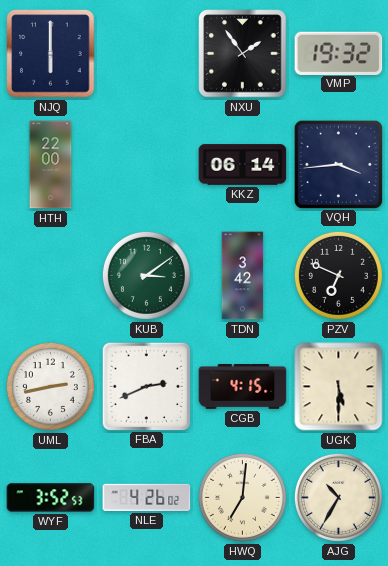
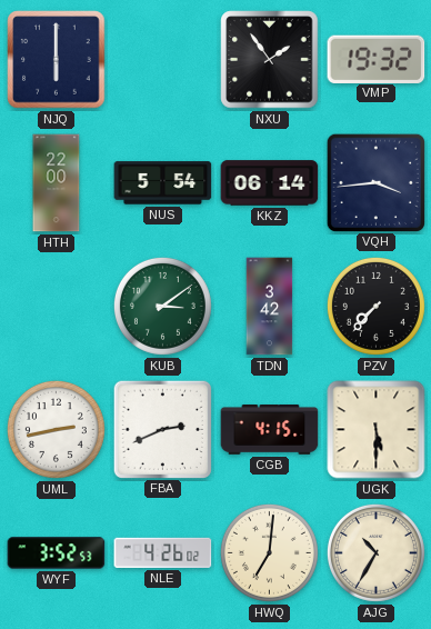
NUS: none -> 5:54 (163, 183)
PZV: 6:49 -> 7:37 (375, 306)
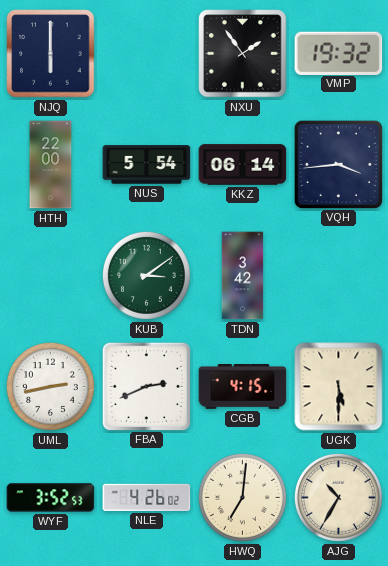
PZV: 7:37 -> none (375, 306)
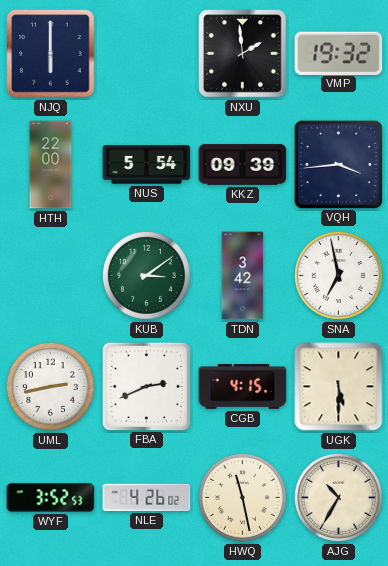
NXU: 1:54 -> 1:59 (243, 54)
KKZ: 06:14 -> 09:39 (243, 165)
SNA: none -> 6:58 (338, 275)
HWQ: 7:01 -> 11:28 (242, 497)
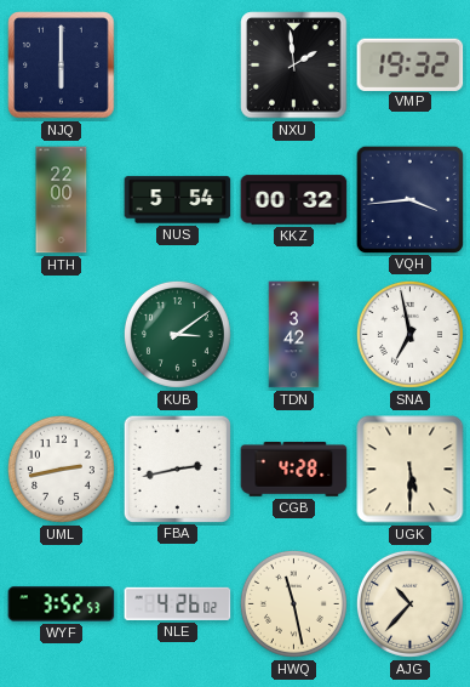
KKZ: 09:39 -> 00:32 (294, 200)
FBA: 2:41 -> 2:43 (177, 469)
CGB: 4:15 -> 4:28 (294, 470)
AJG: 10:35 -> 10:37 (409, 603)
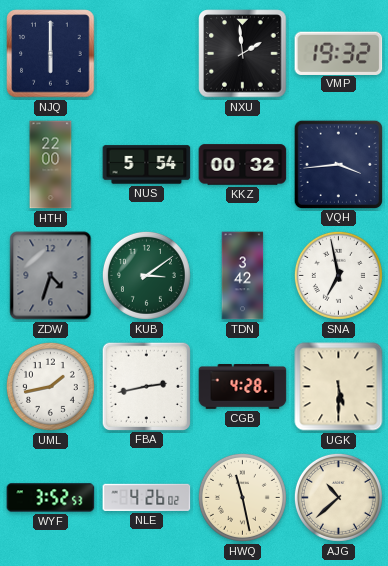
ZDW: none -> 4:33 (51, 276)
UML: 2:43 -> 1:43 (50, 386)
AJG: 10:37 -> 10:38 (338, 497)
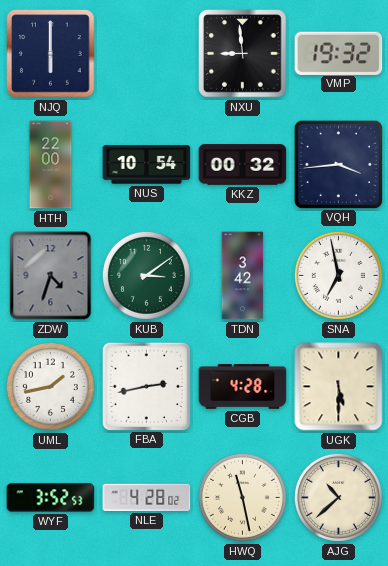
NXU: 1:59 -> 8:59 (243, 54)
NUS: 5:54 -> 10:54 (147, 165)
NLE: 4:26 -> 4:28 (147, 497)
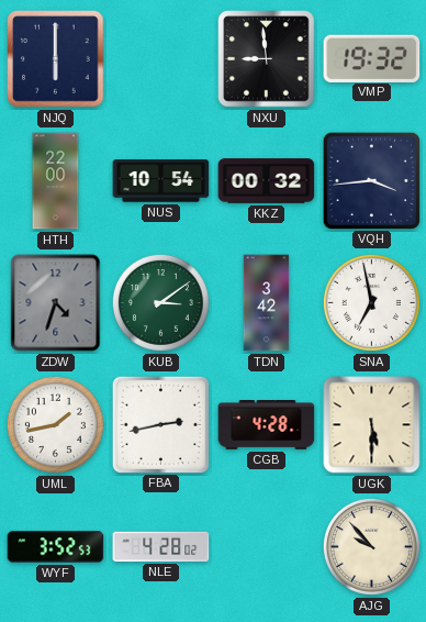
HWQ: 11:28 -> none (242, 497)
AJG: 10:38 -> 9:53 (371, 546)
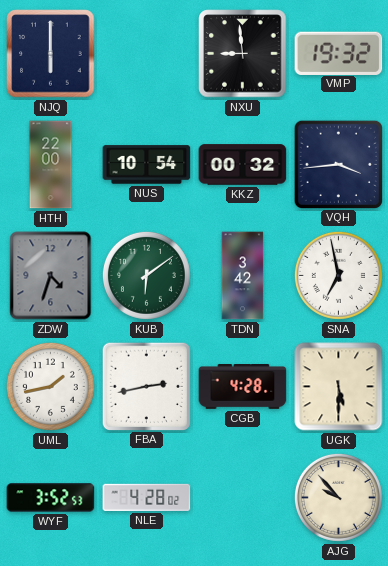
KUB: 3:09 -> 6:09 (146, 275)
